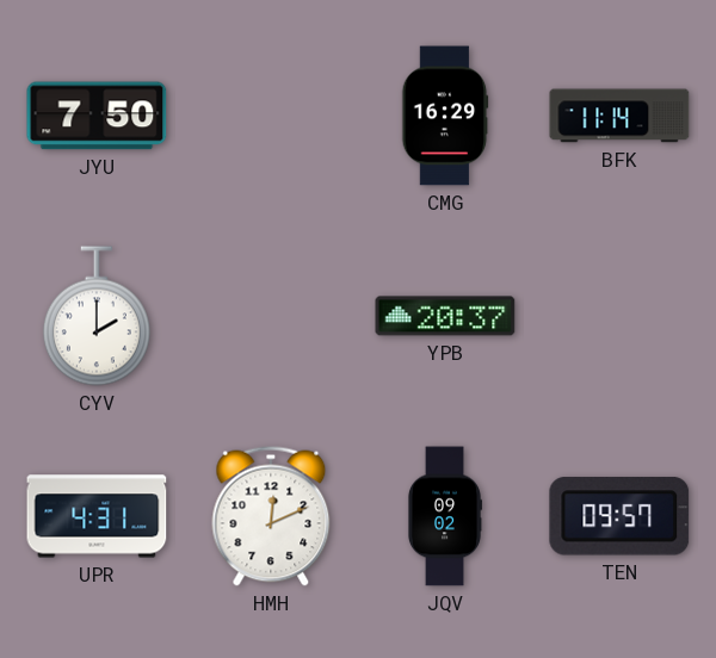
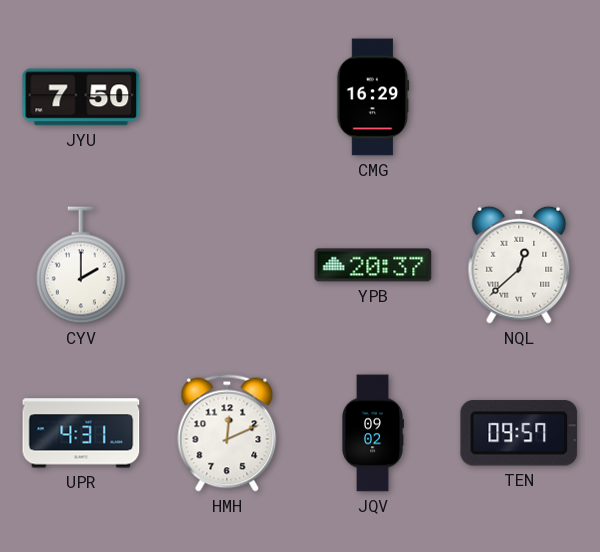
BFK: 11:14 -> none (619, 116)
NQL: none -> 12:38 (519, 265)
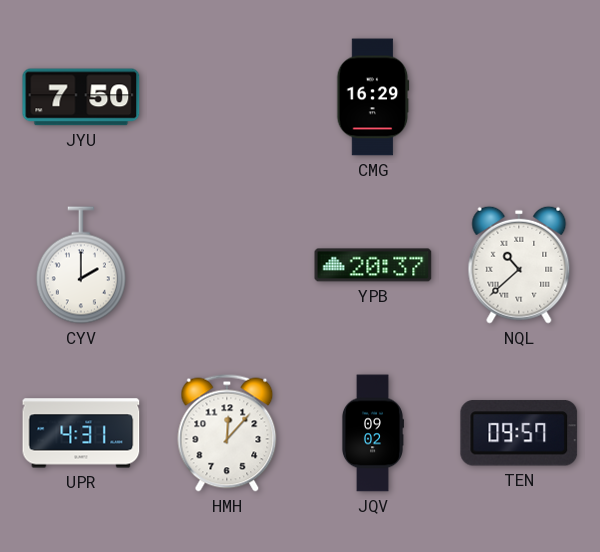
NQL: 12:38 -> 10:38 (519, 265)
HMH: 12:11 -> 12:07 (227, 433)
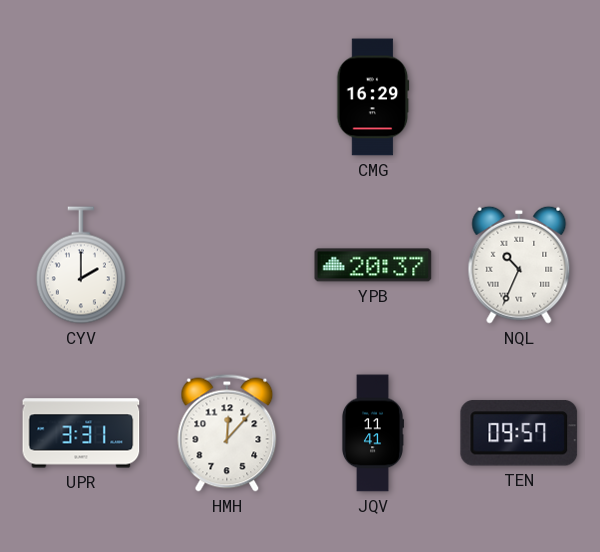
JYU: 7:50 -> none (81, 97)
NQL: 10:38 -> 10:34 (519, 265)
UPR: 4:31 -> 3:31 (81, 433)
JQV: 09:02 -> 11:41 (372, 433)
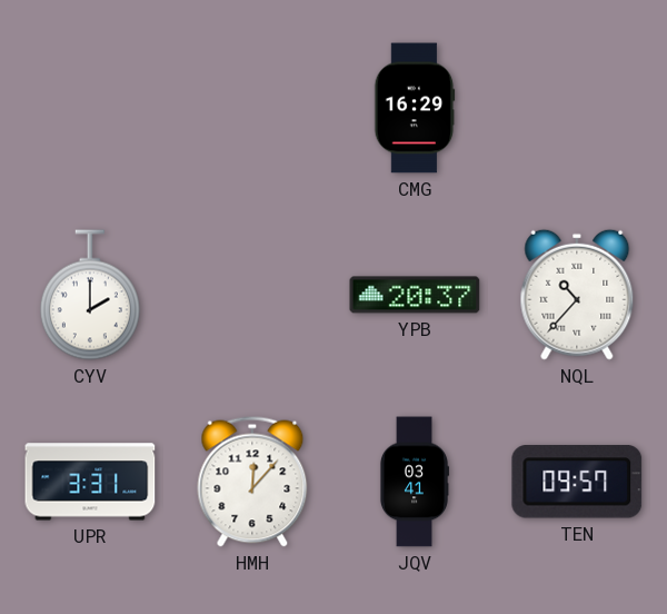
NQL: 10:34 -> 10:37 (577, 295)
JQV: 11:41 -> 03:41 (414, 482)
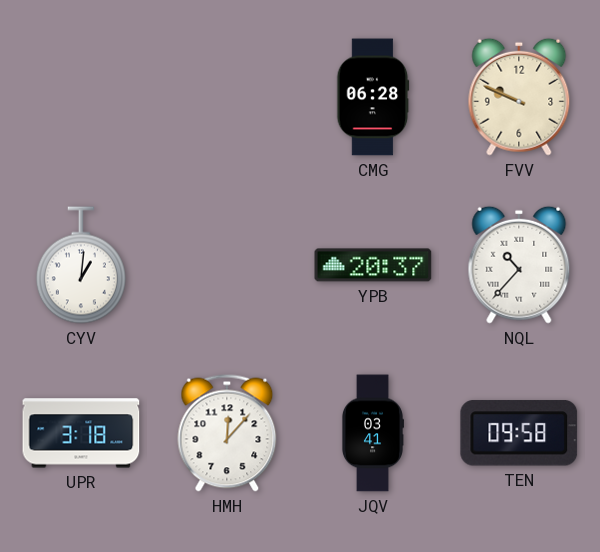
CMG: 16:29 -> 06:28 (373, 97)
FVV: none -> 9:49 (519, 97)
CYV: 2:00 -> 1:01 (81, 265)
UPR: 3:31 -> 3:18 (81, 433)
TEN: 09:57 -> 09:58 (519, 433)
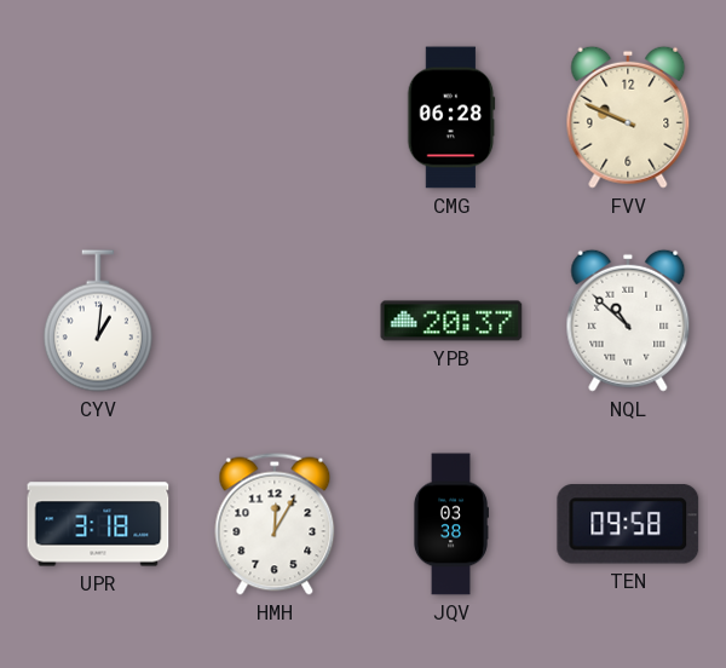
NQL: 10:37 -> 10:52 (628, 321)
HMH: 12:07 -> 12:05 (275, 524)
JQV: 03:41 -> 03:38 (450, 524)
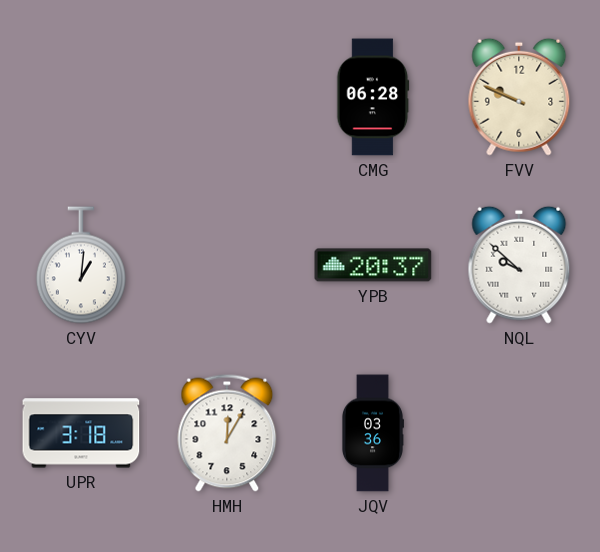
NQL: 10:52 -> 9:52 (519, 265)
JQV: 03:38 -> 03:36 (372, 433)
TEN: 09:58 -> none (628, 524)
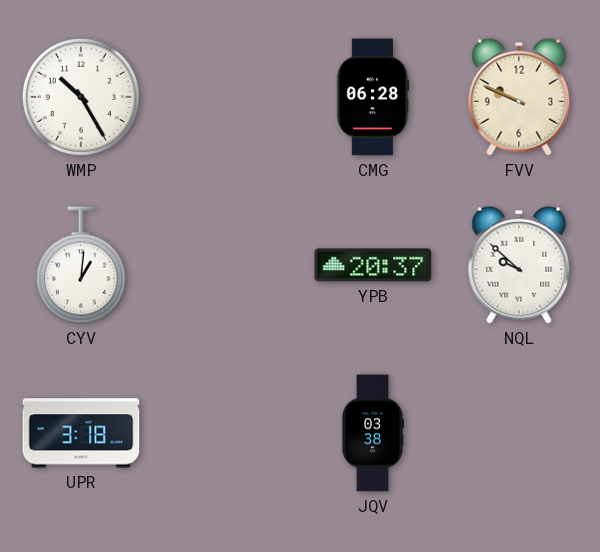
WMP: none -> 10:25 (81, 97)
HMH: 12:05 -> none (227, 433)
JQV: 03:36 -> 03:38 (372, 433)
